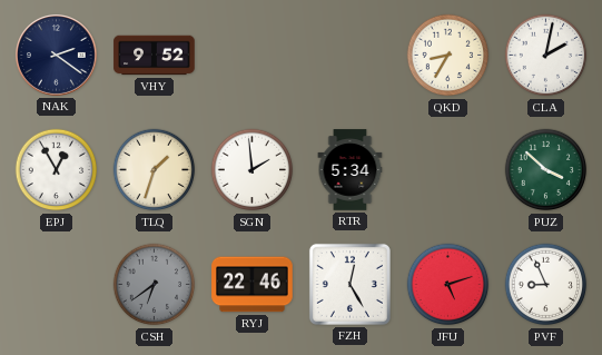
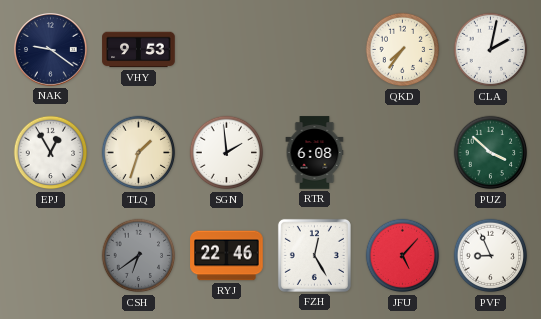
NAK: 2:21 -> 9:21 (50, 49)
VHY: 9:52 -> 9:53 (139, 50)
QKD: 8:35 -> 7:36 (403, 50)
RTR: 5:34 -> 6:08 (315, 153)
JFU: 5:12 -> 5:07 (403, 256)
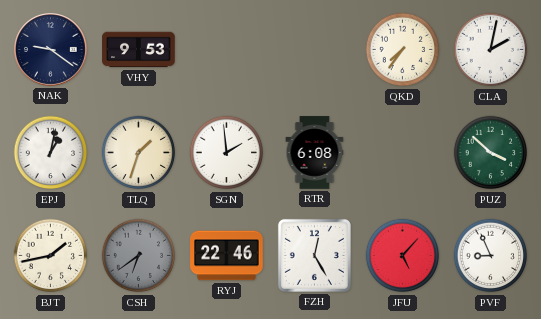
EPJ: 12:55 -> 1:02 (51, 153)
BJT: none -> 1:43 (51, 256)
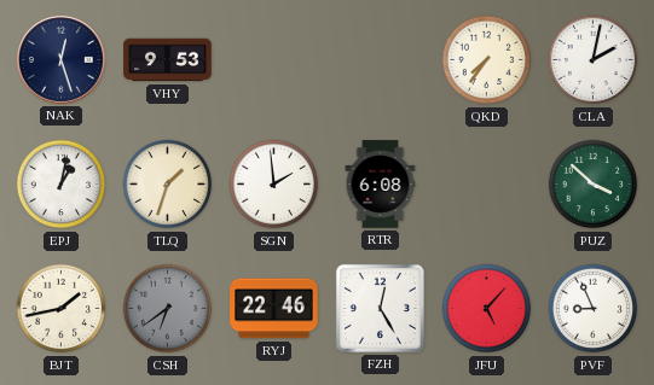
NAK: 9:21 -> 12:27 (60, 59)
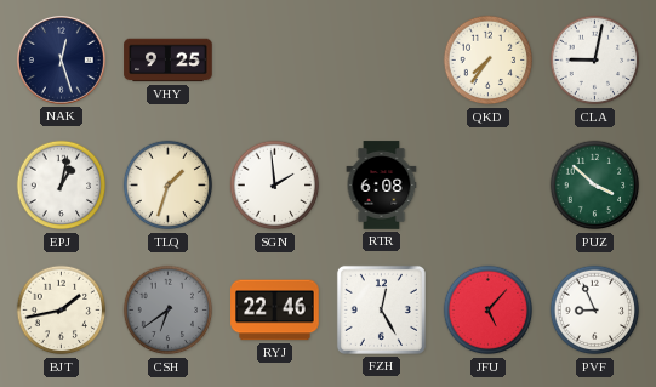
VHY: 9:53 -> 9:25 (169, 61)
CLA: 2:02 -> 9:02 (595, 61)
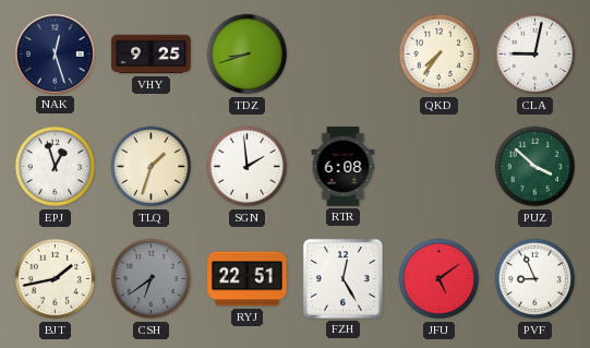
TDZ: none -> 8:42 (248, 55)
EPJ: 1:02 -> 12:57 (56, 167)
RYJ: 22:46 -> 22:51 (248, 279)
JFU: 5:07 -> 5:09 (440, 279)
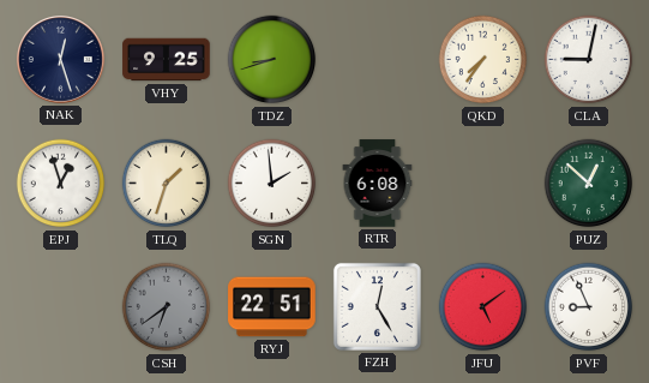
PUZ: 3:52 -> 12:52 (589, 184)
BJT: 1:43 -> none (56, 279)
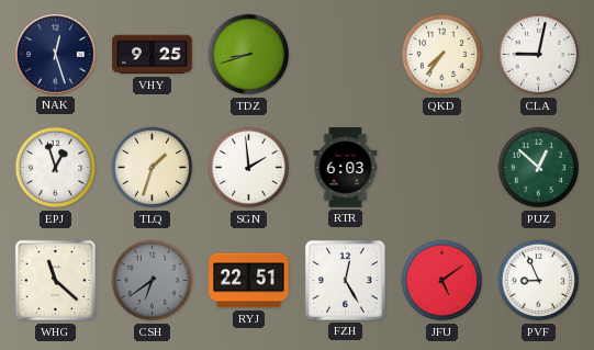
RTR: 6:08 -> 6:03 (346, 168)
WHG: none -> 11:22 (56, 281)
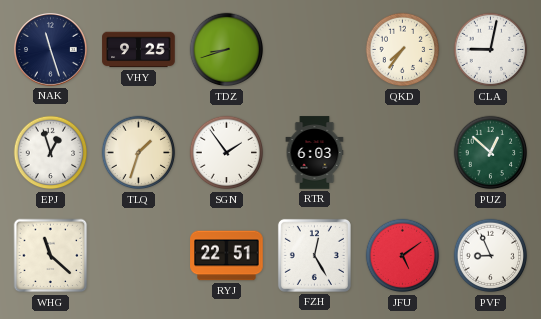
NAK: 12:27 -> 11:27 (50, 49)
SGN: 1:59 -> 1:54 (227, 153)
CSH: 6:39 -> none (153, 281)
